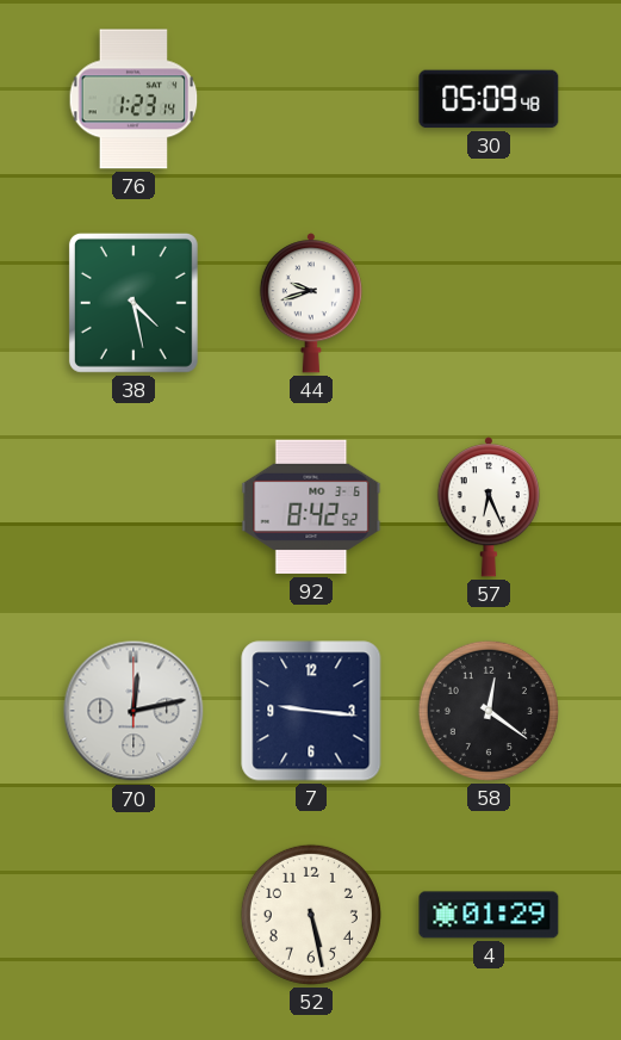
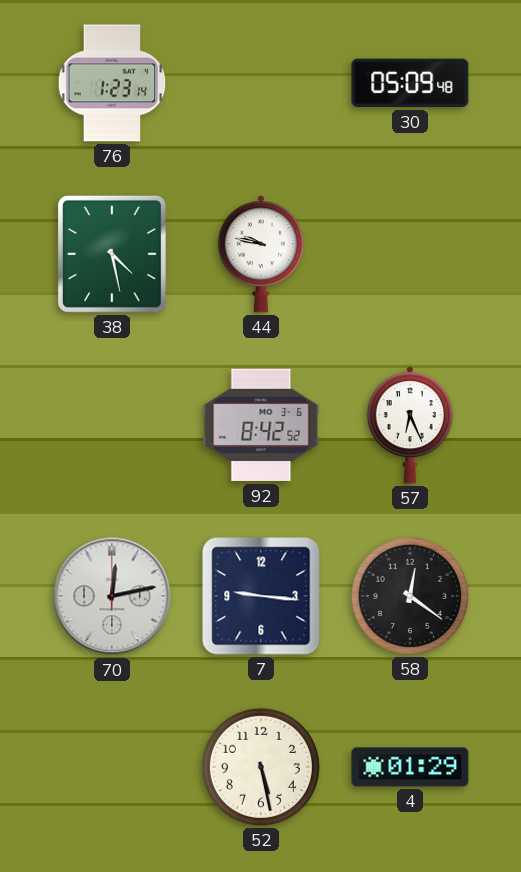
44: 9:42 -> 9:47 (261, 254)
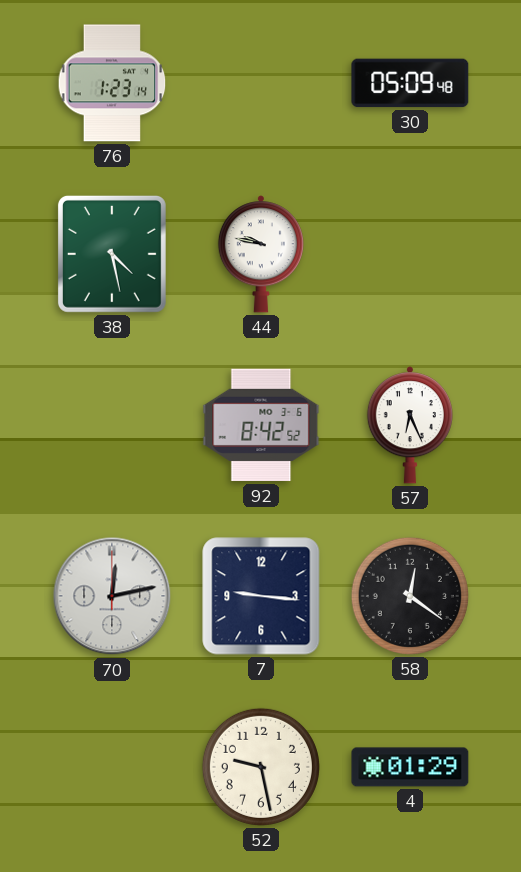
52: 5:28 -> 9:28 (261, 767)
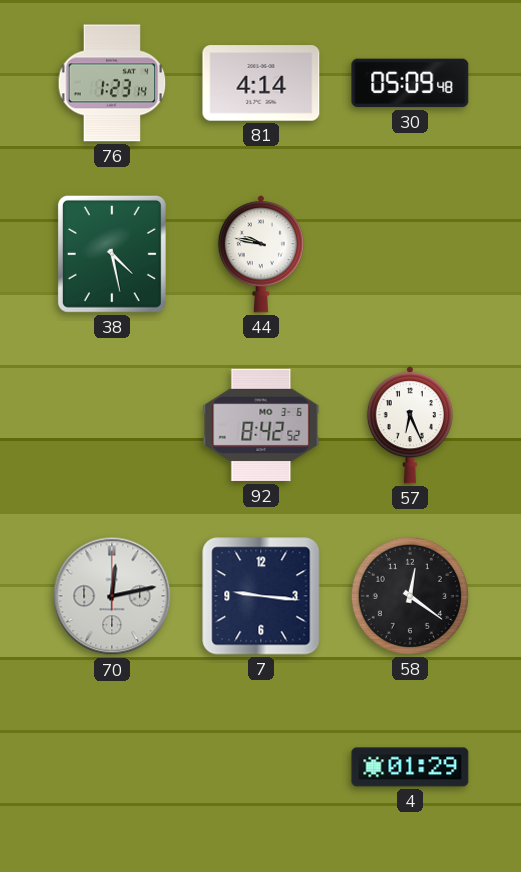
81: none -> 4:14 (261, 83)
52: 9:28 -> none (261, 767)
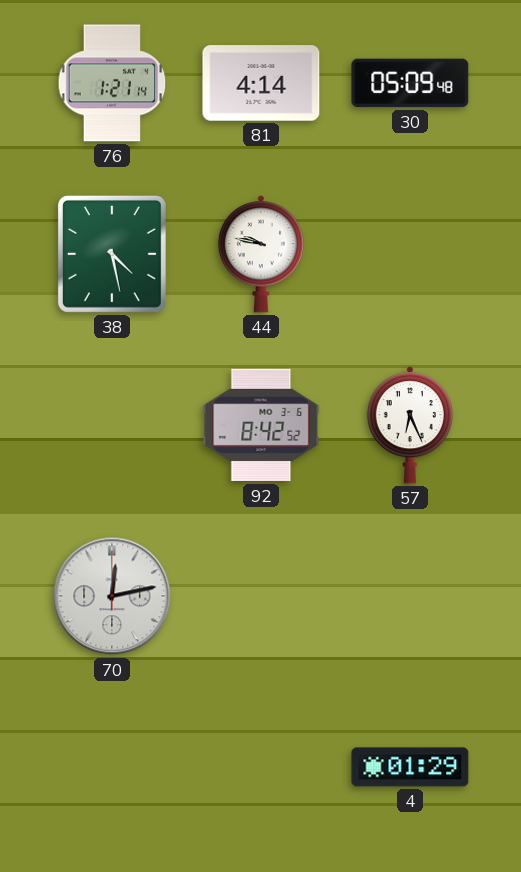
76: 1:23 -> 1:21 (112, 83)
7: 9:16 -> none (261, 596)
58: 12:21 -> none (410, 596)
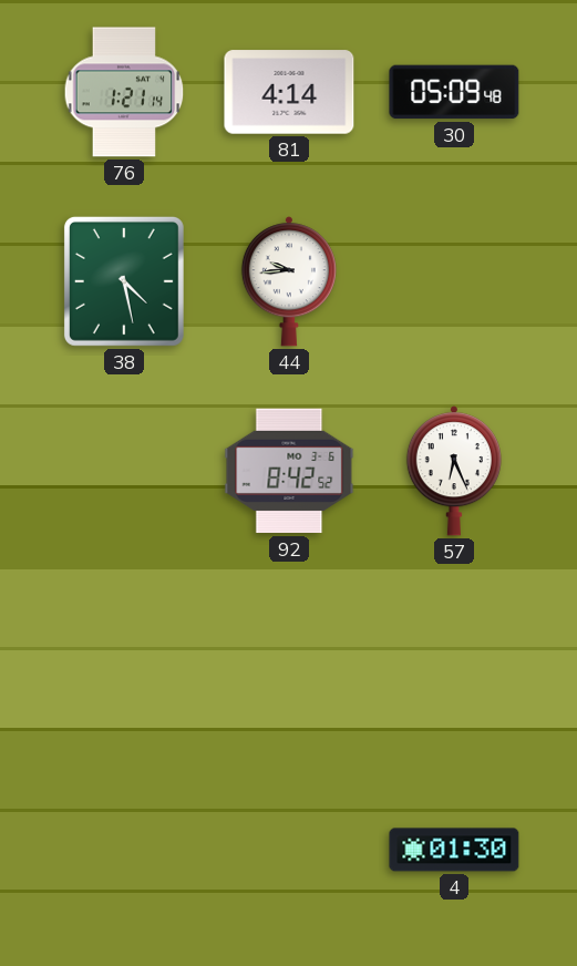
44: 9:47 -> 9:44 (289, 281)
70: 12:13 -> none (112, 596)
4: 01:29 -> 01:30 (454, 850)
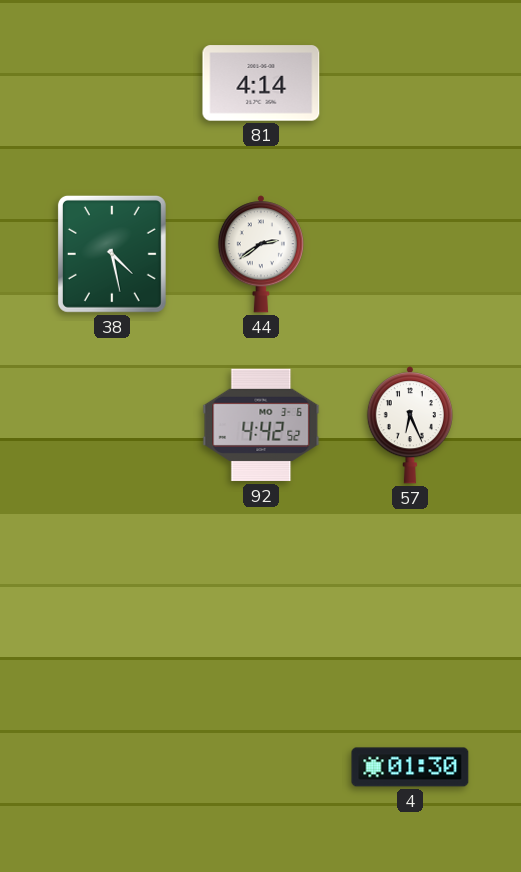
76: 1:21 -> none (124, 92)
30: 05:09 -> none (454, 92)
44: 9:44 -> 2:39 (261, 254)
92: 8:42 -> 4:42 (261, 425)
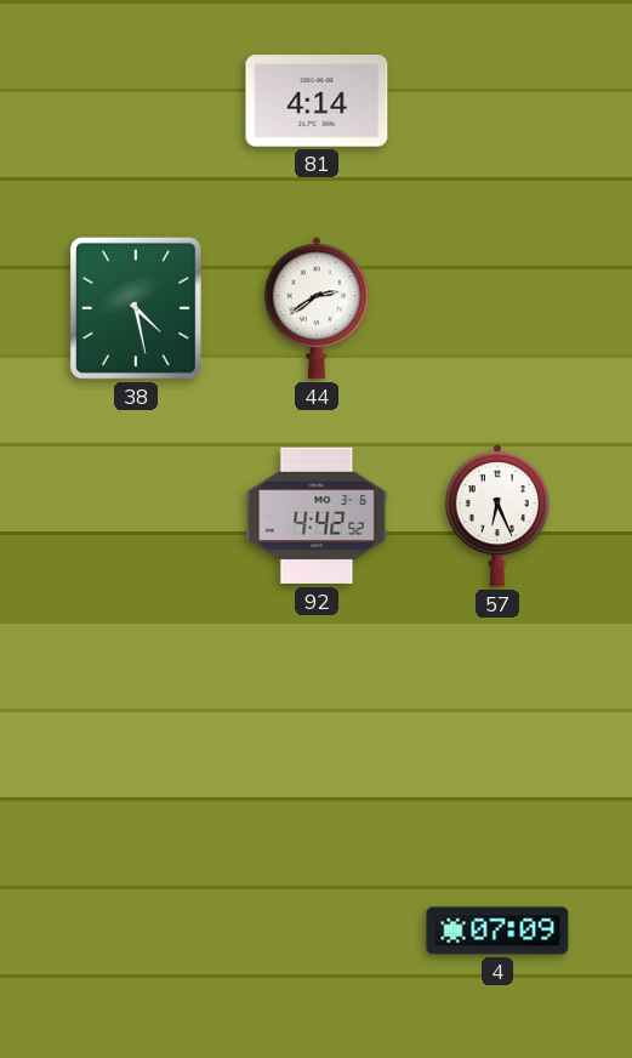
4: 01:30 -> 07:09 (497, 931)
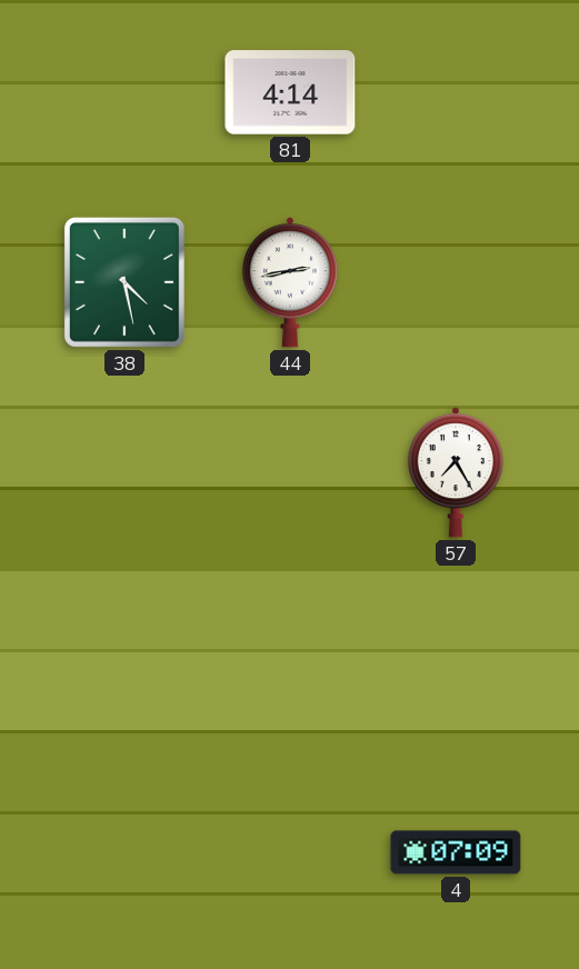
44: 2:39 -> 2:43 (290, 282)
92: 4:42 -> none (317, 516)
57: 6:26 -> 7:25 (456, 472)
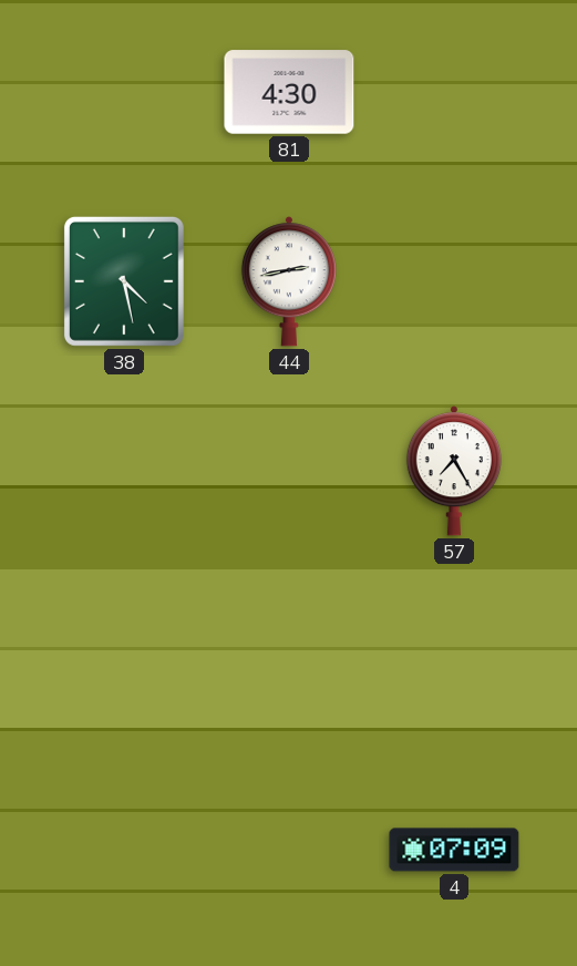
81: 4:14 -> 4:30 (289, 92)
